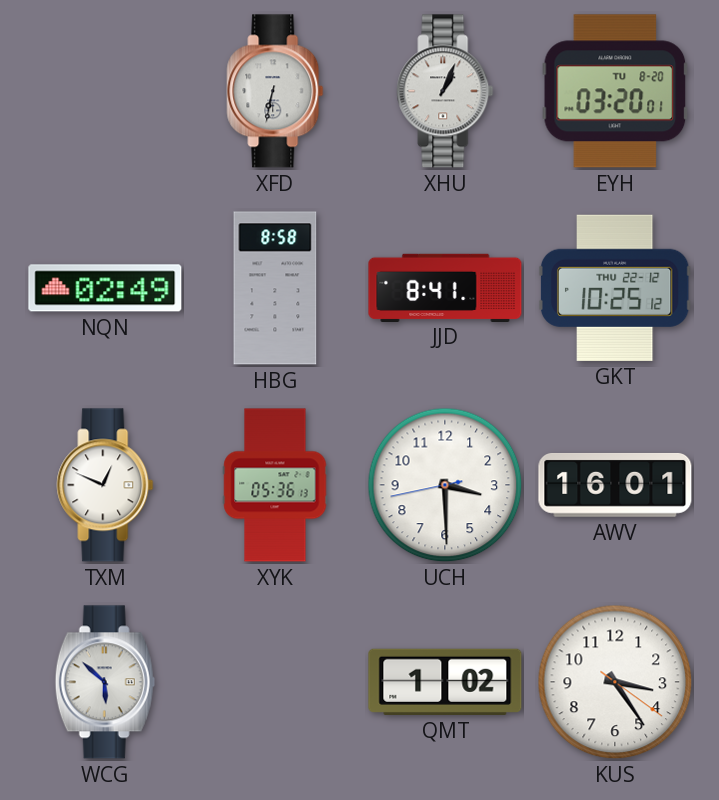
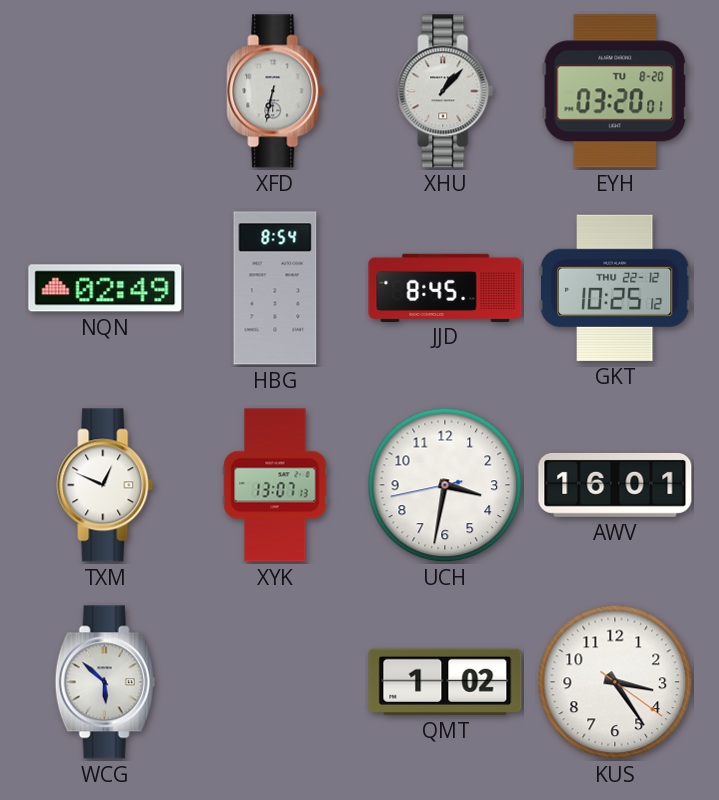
XHU: 1:04 -> 1:07 (445, 91)
HBG: 8:58 -> 8:54 (275, 288)
JJD: 8:41 -> 8:45 (445, 287)
XYK: 05:36 -> 13:07 (275, 485)
UCH: 3:29 -> 3:31 (445, 485)
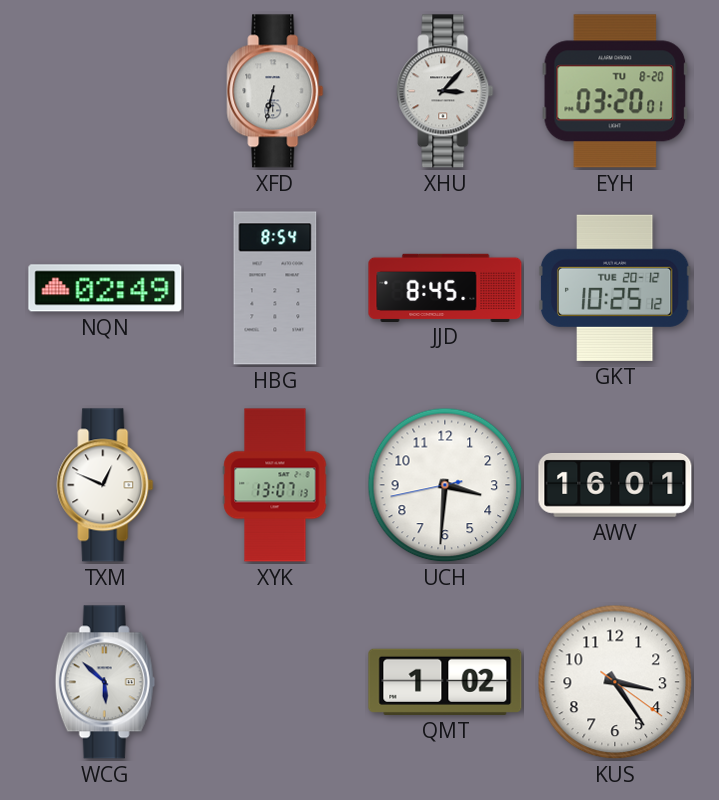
XHU: 1:07 -> 3:07 (445, 91)
GKT date: THU 22-12 -> TUE 20-12 (615, 288)
UCH: 3:31 -> 3:30 (445, 485)
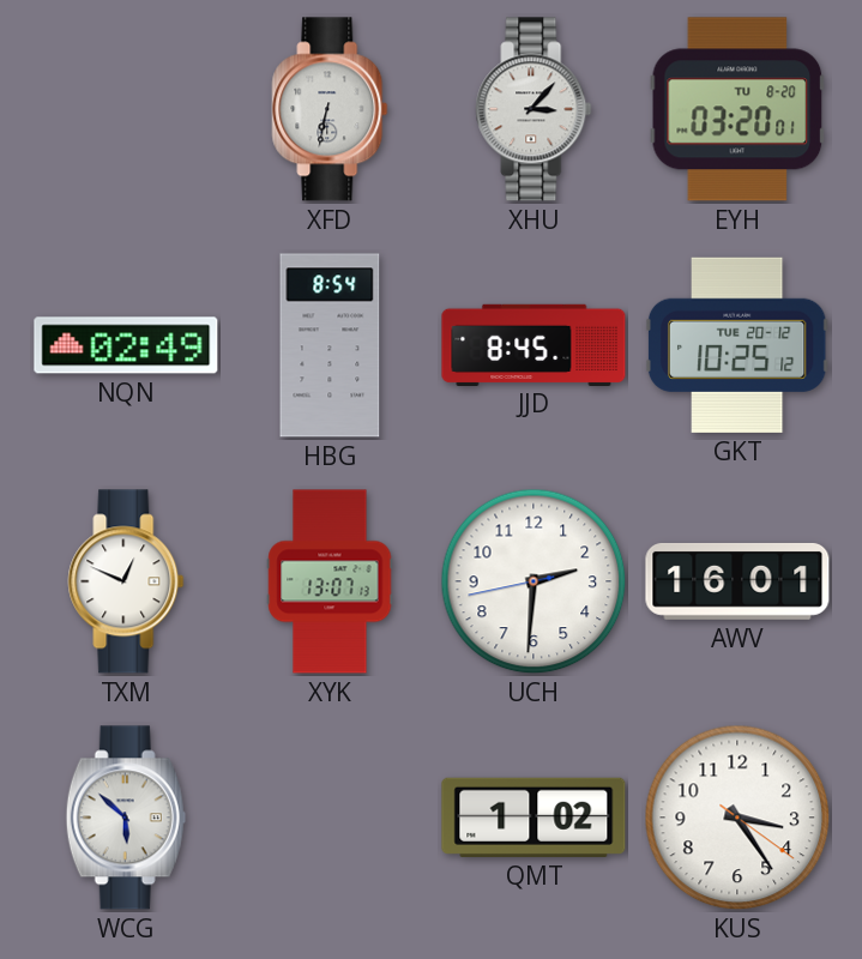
UCH: 3:30 -> 2:30 (534, 581)
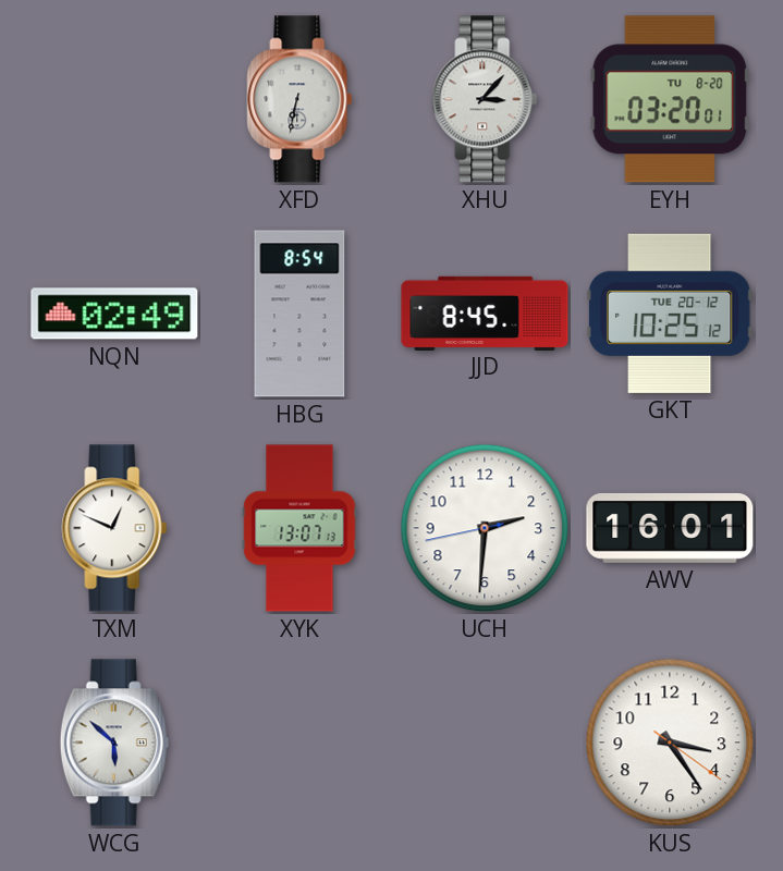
QMT: 1:02 -> none (534, 818)
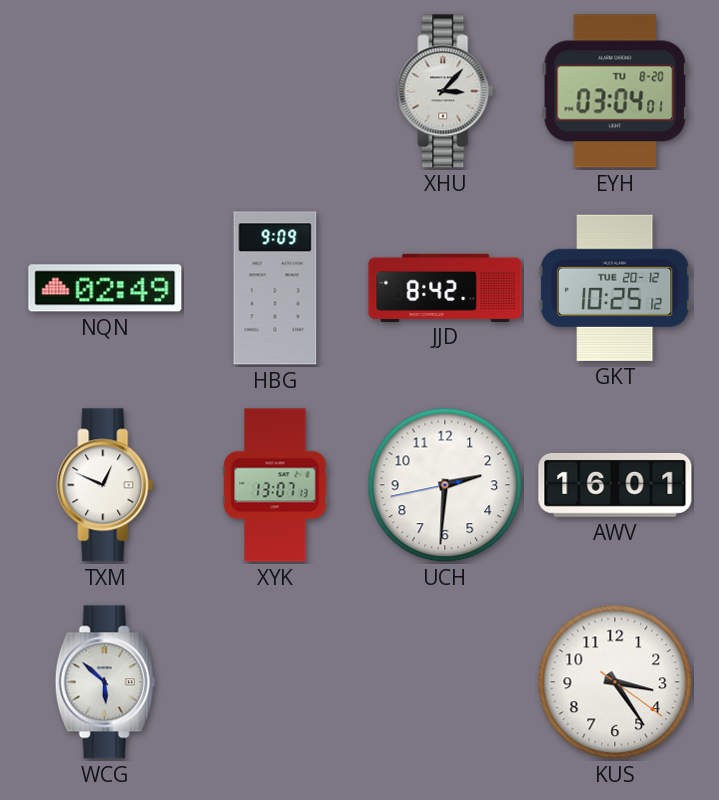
XFD: 6:32 -> none (299, 99)
EYH: 03:20 -> 03:04 (615, 91)
HBG: 8:54 -> 9:09 (275, 288)
JJD: 8:45 -> 8:42 (445, 287)
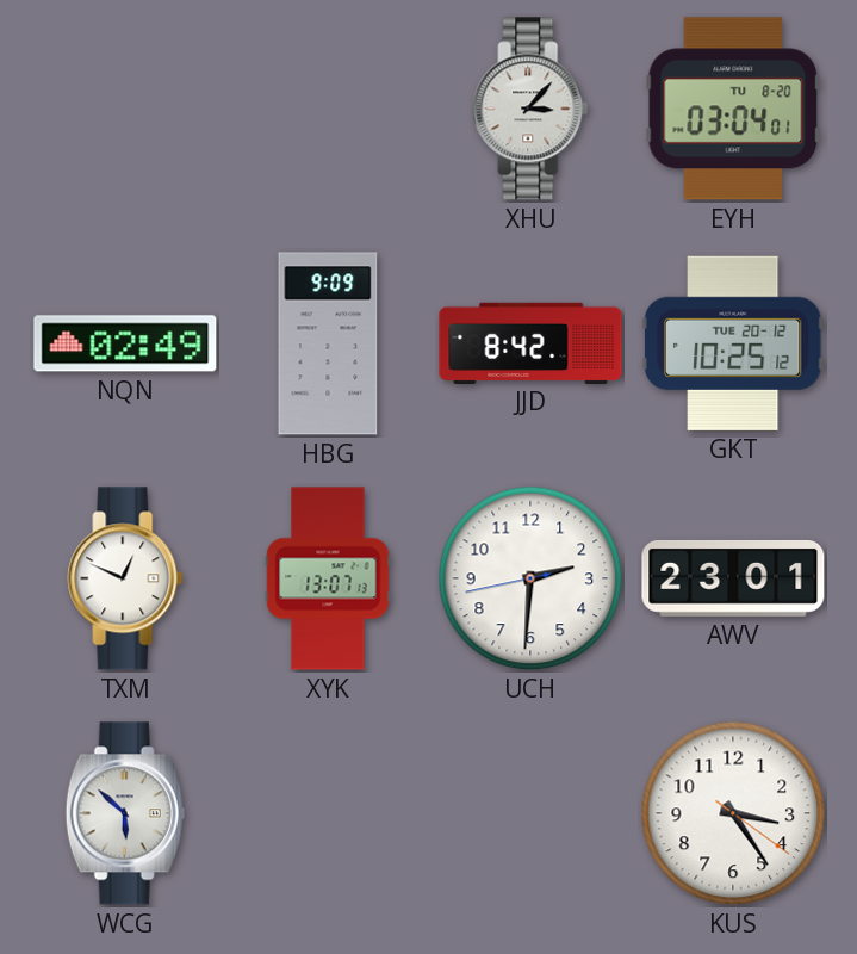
AWV: 16:01 -> 23:01 (733, 578)
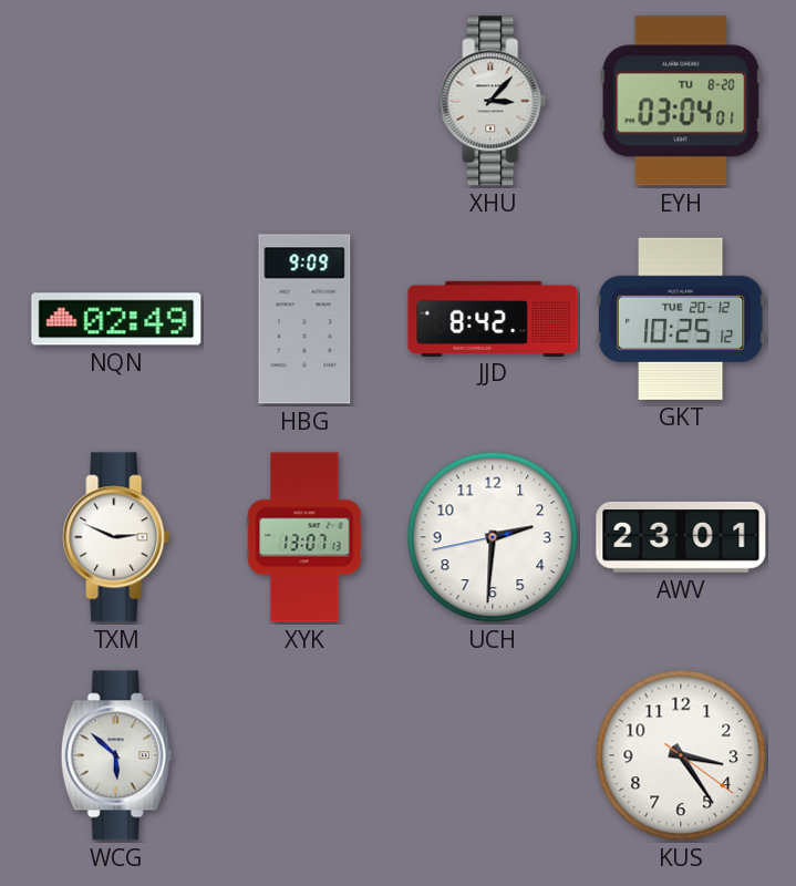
TXM: 12:49 -> 2:49 (116, 537)
